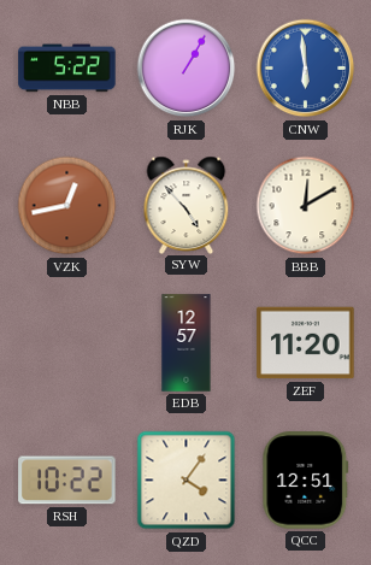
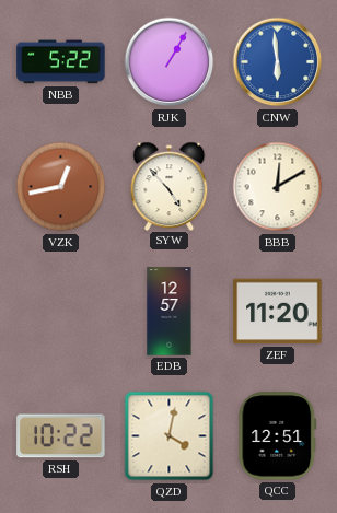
QZD: 4:06 -> 4:02 (170, 436)
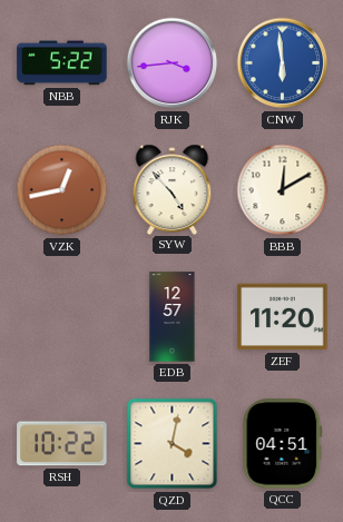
RJK: 1:05 -> 3:44 (173, 63)
QCC: 12:51 -> 04:51 (283, 444)
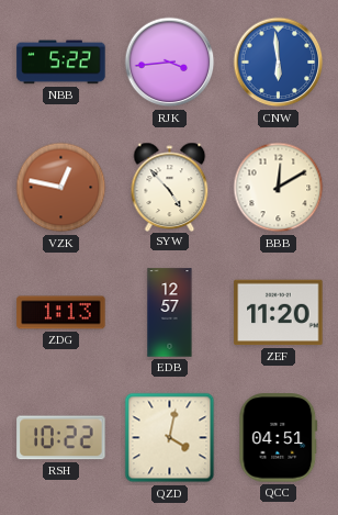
VZK: 12:43 -> 12:47 (61, 188)
ZDG: none -> 1:13 (61, 313)
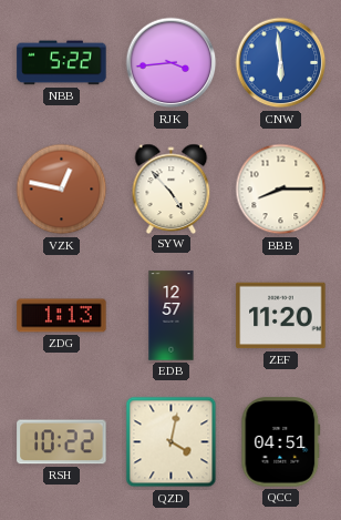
BBB: 12:10 -> 8:15 (281, 190)
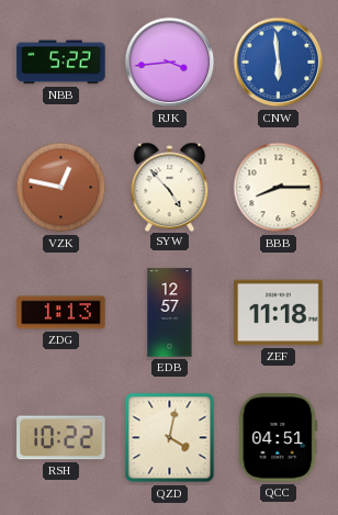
ZEF: 11:20 -> 11:18 (279, 313)
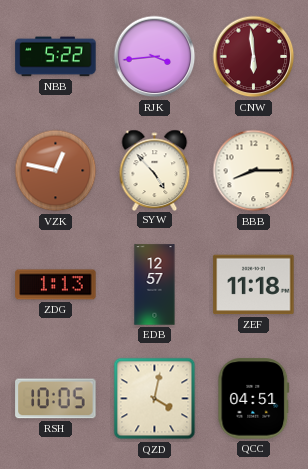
CNW dial: blue -> burgundy (254, 57)
RSH: 10:22 -> 10:05 (56, 399)
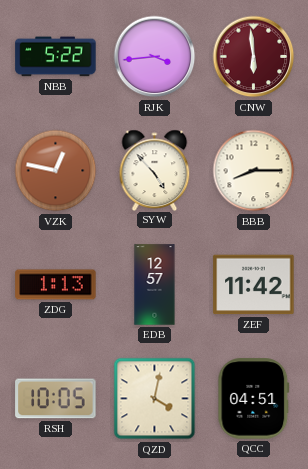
ZEF: 11:18 -> 11:42 (254, 285)
